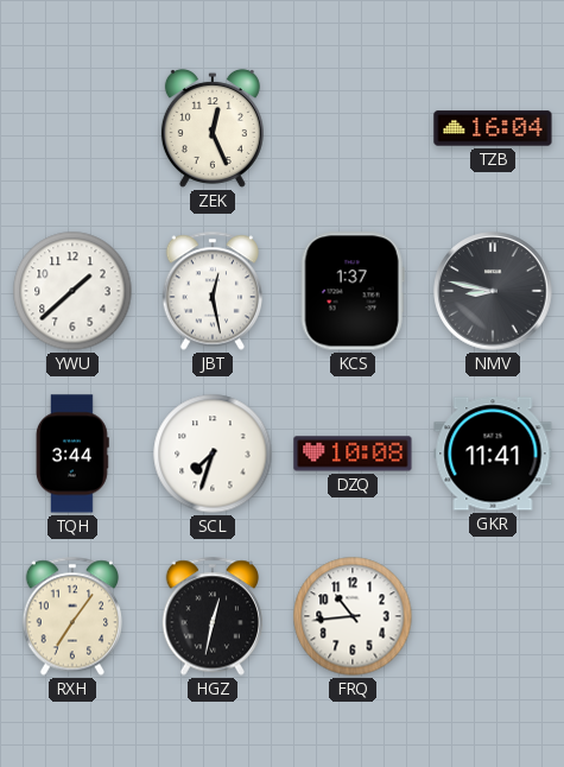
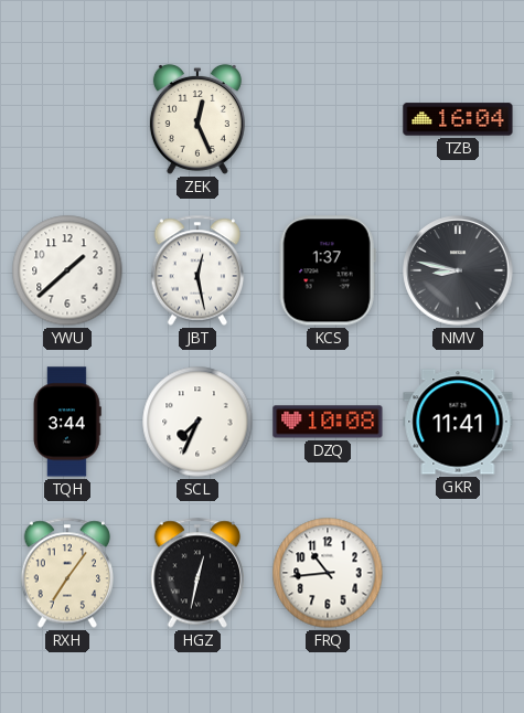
SCL: 7:33 -> 7:34 (197, 422)
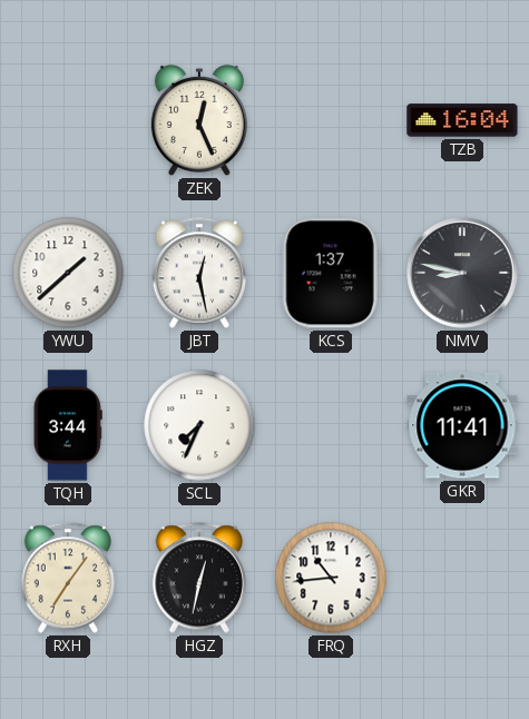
DZQ: 10:08 -> none (328, 422)
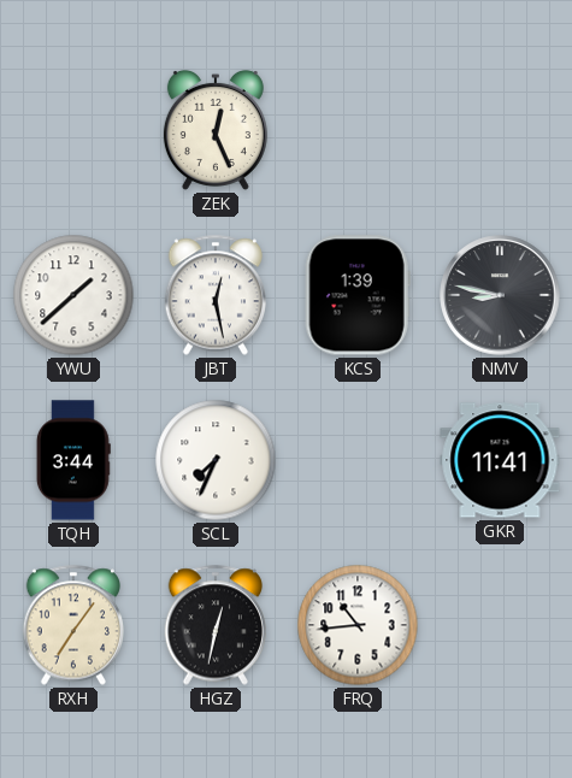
TZB: 16:04 -> none (462, 120)
KCS: 1:37 -> 1:39 (358, 295)
